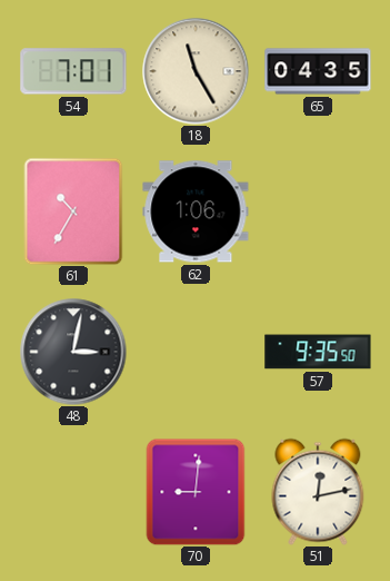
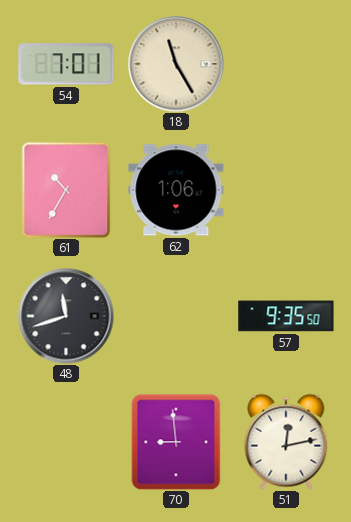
65: 04:35 -> none (318, 71)
48: 3:02 -> 11:42 (66, 316)
70: 9:01 -> 8:59 (176, 442)
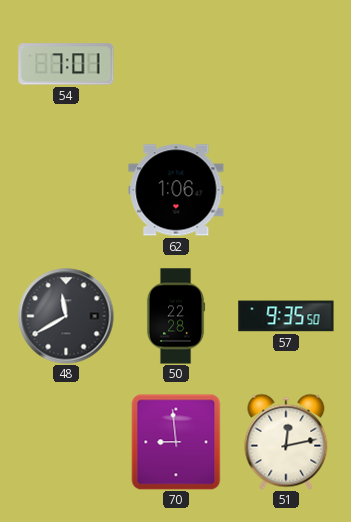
18: 11:25 -> none (176, 64)
61: 10:35 -> none (66, 190)
48: 11:42 -> 11:40 (66, 316)
50: none -> 22:28 (176, 316)
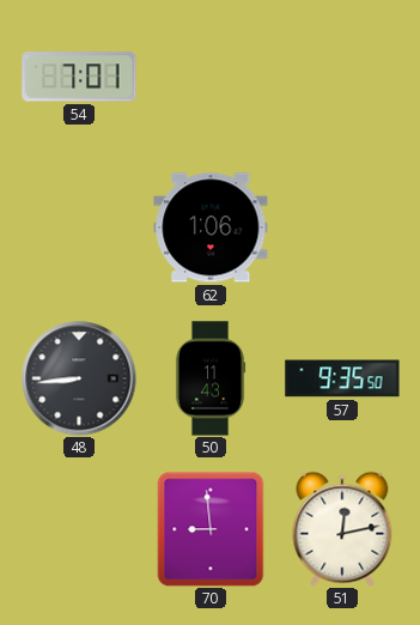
48: 11:40 -> 8:44 (79, 378)
50: 22:28 -> 11:43 (211, 378)
